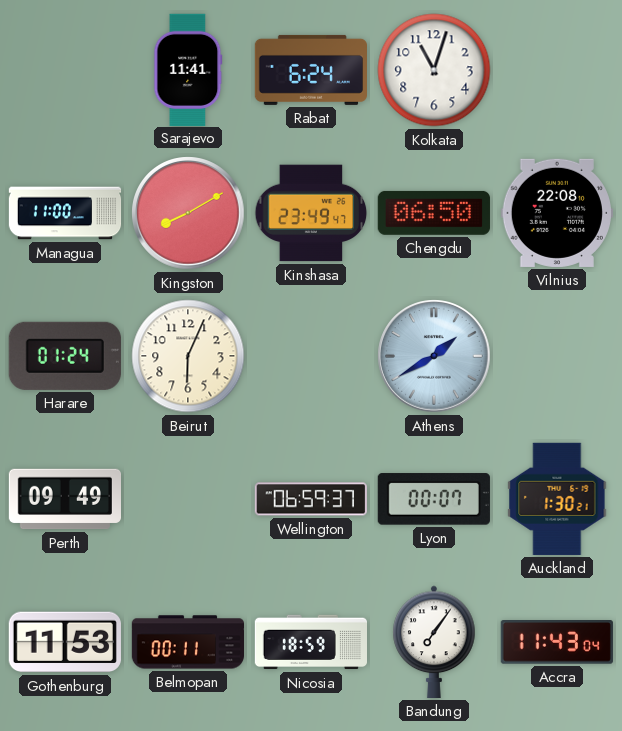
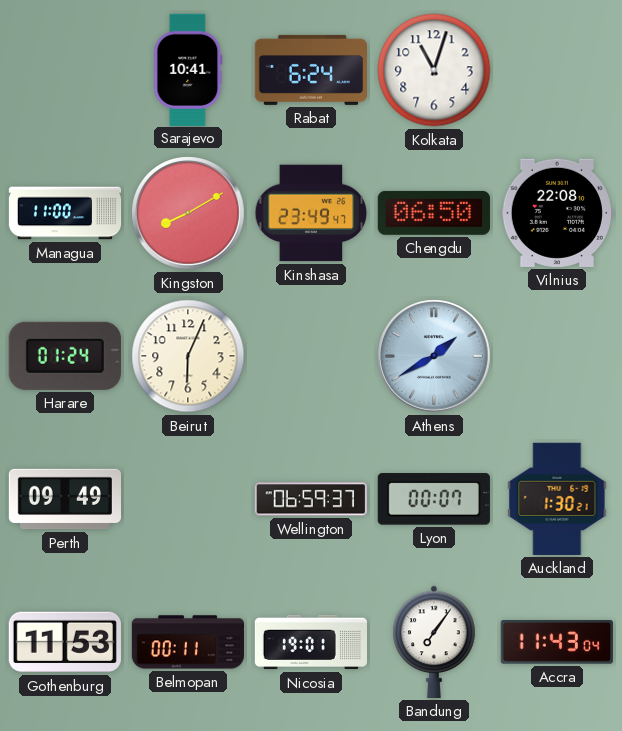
Sarajevo: 11:41 -> 10:41 (188, 69)
Nicosia: 18:59 -> 19:01 (310, 642)
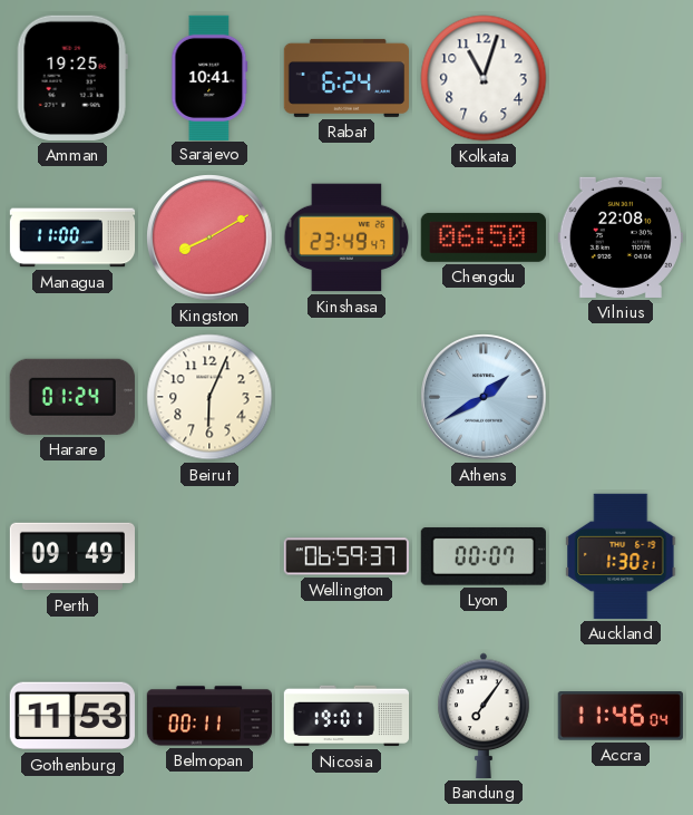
Amman: none -> 19:25 (72, 78)
Accra: 11:43 -> 11:46 (621, 717)
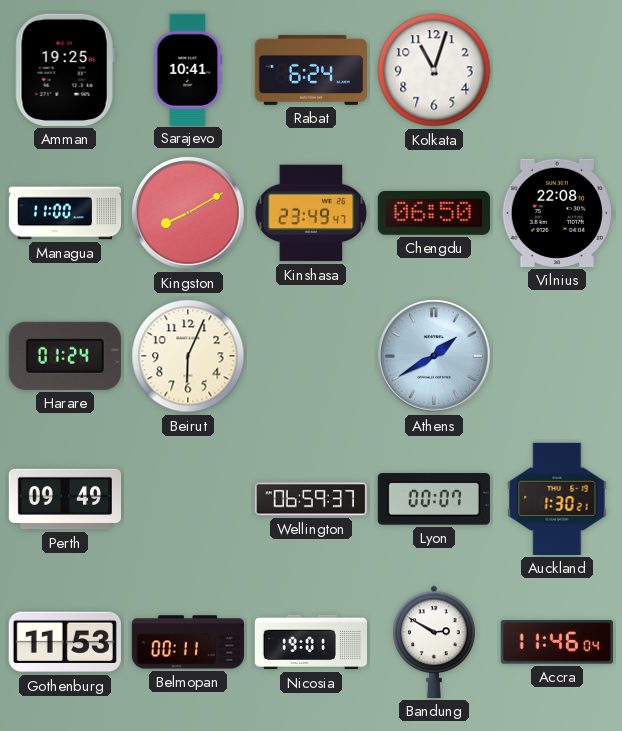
Bandung: 7:06 -> 2:50 (434, 642)
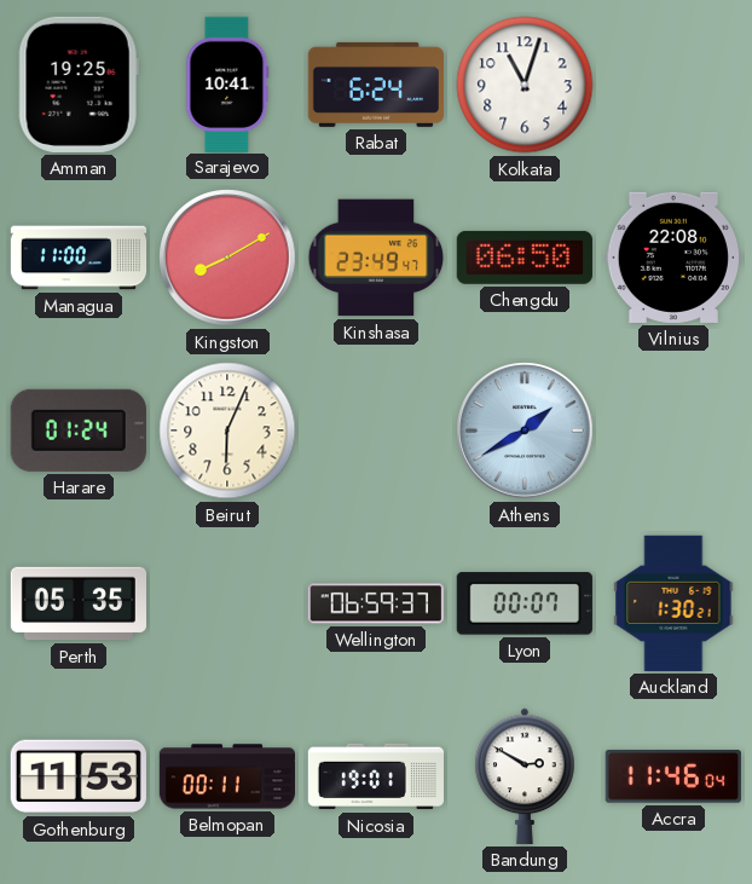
Perth: 09:49 -> 05:35 (77, 603)
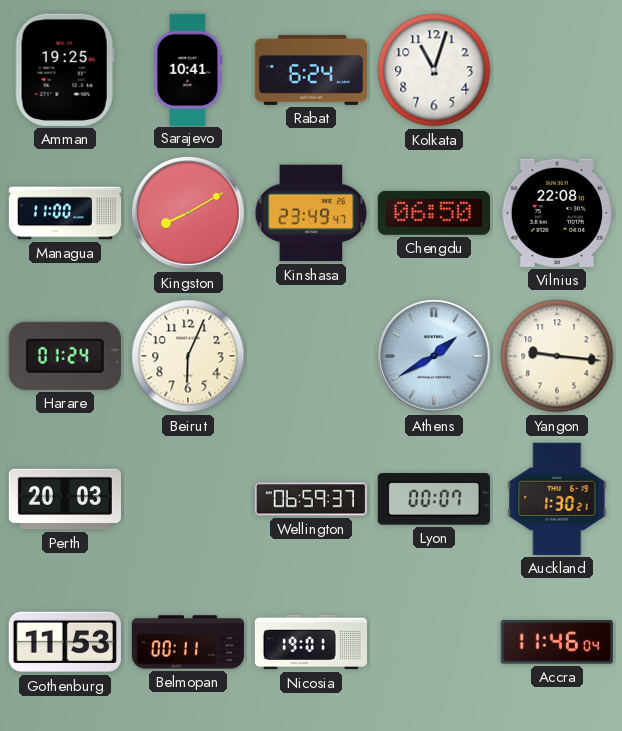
Yangon: none -> 9:16 (557, 356)
Perth: 05:35 -> 20:03 (64, 499)
Bandung: 2:50 -> none (525, 776)
